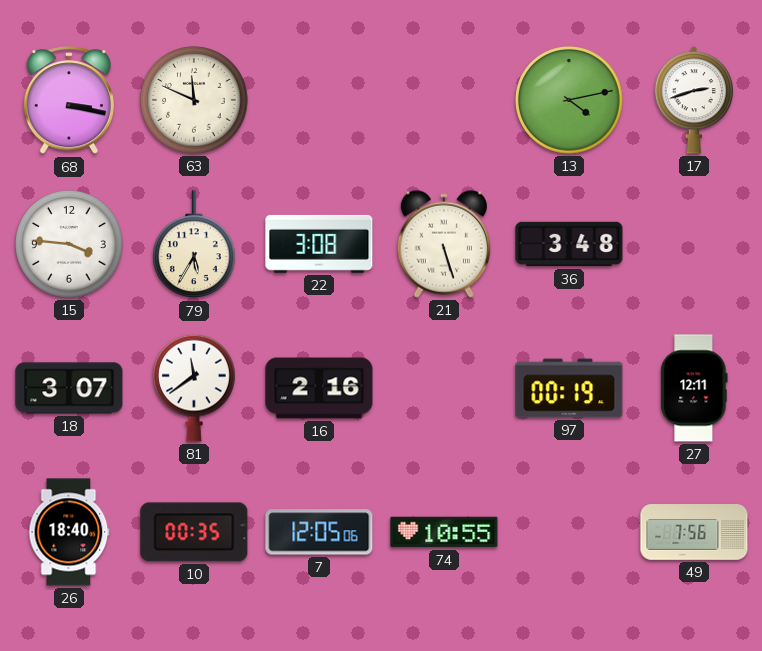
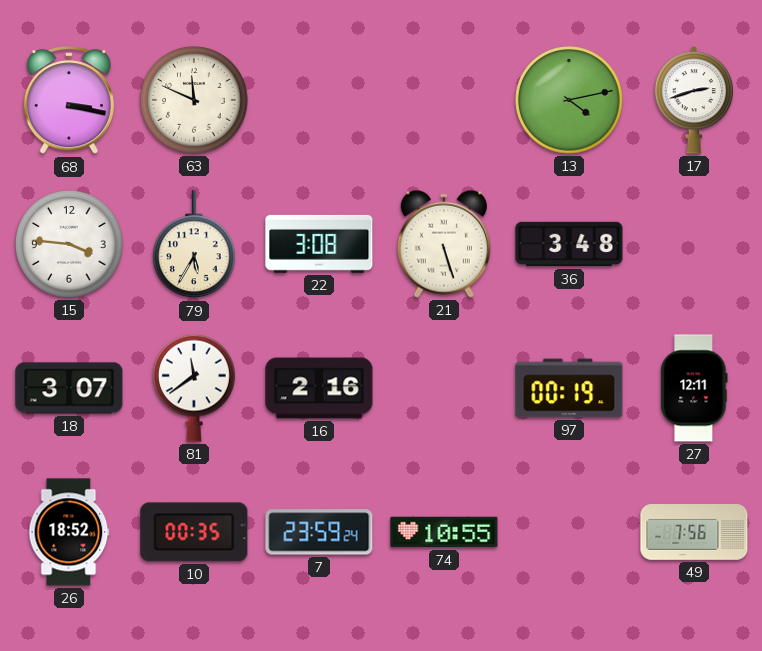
26: 18:40 -> 18:52 (69, 532)
7: 12:05 -> 23:59 (319, 532)
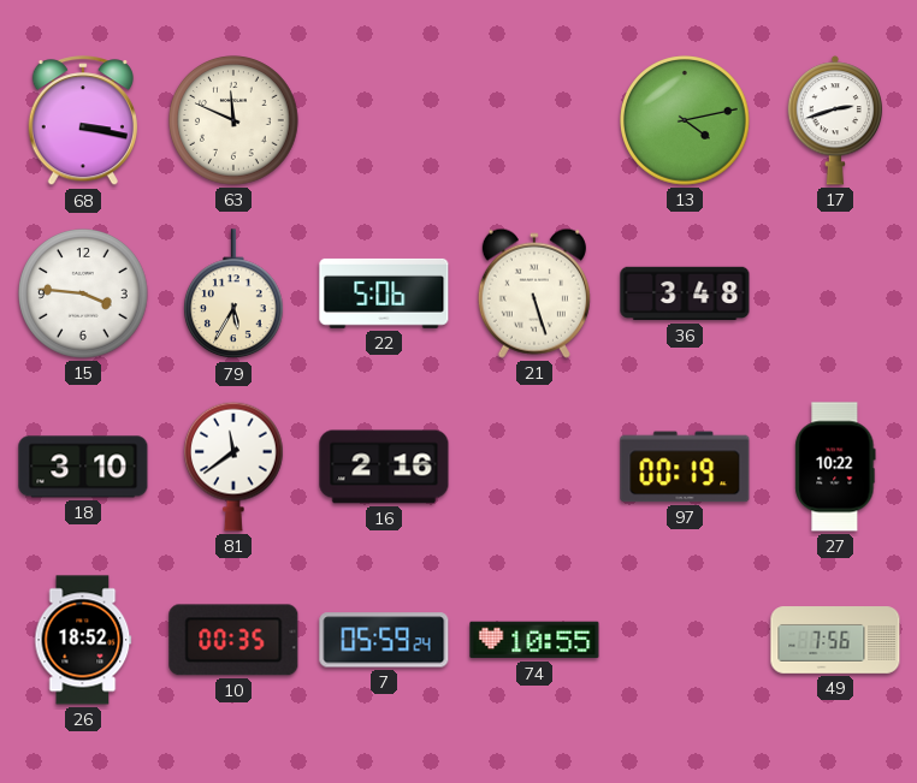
22: 3:08 -> 5:06 (384, 293)
18: 3:07 -> 3:10 (83, 467)
27: 12:11 -> 10:22 (835, 467)
7: 23:59 -> 05:59 (384, 640)
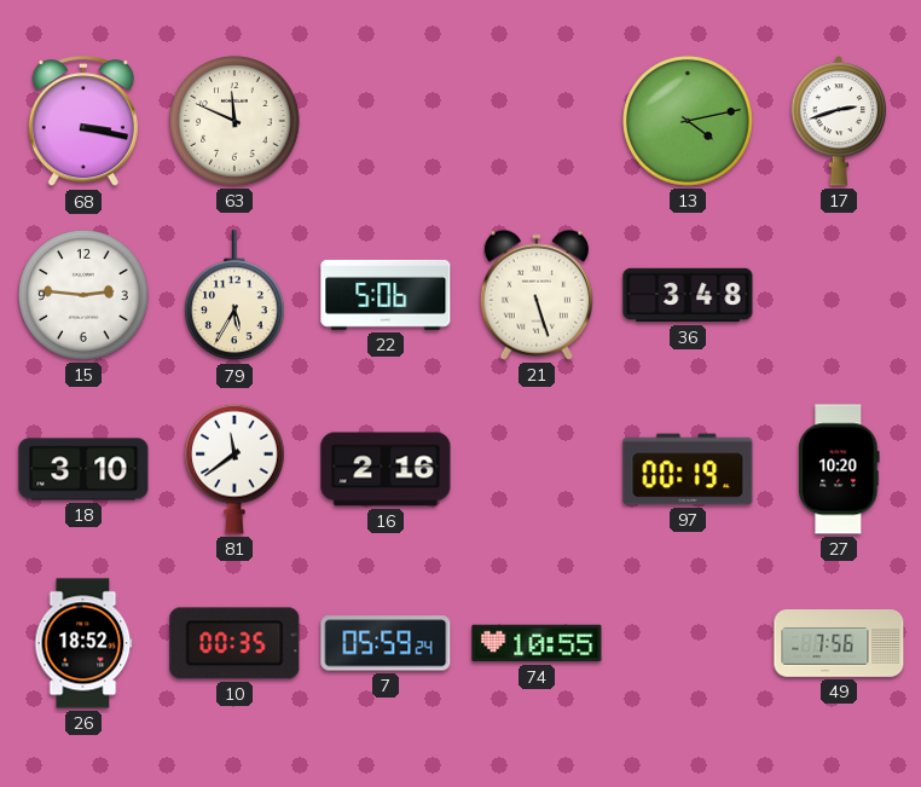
15: 3:46 -> 2:46 (83, 295)
27: 10:22 -> 10:20 (839, 469)
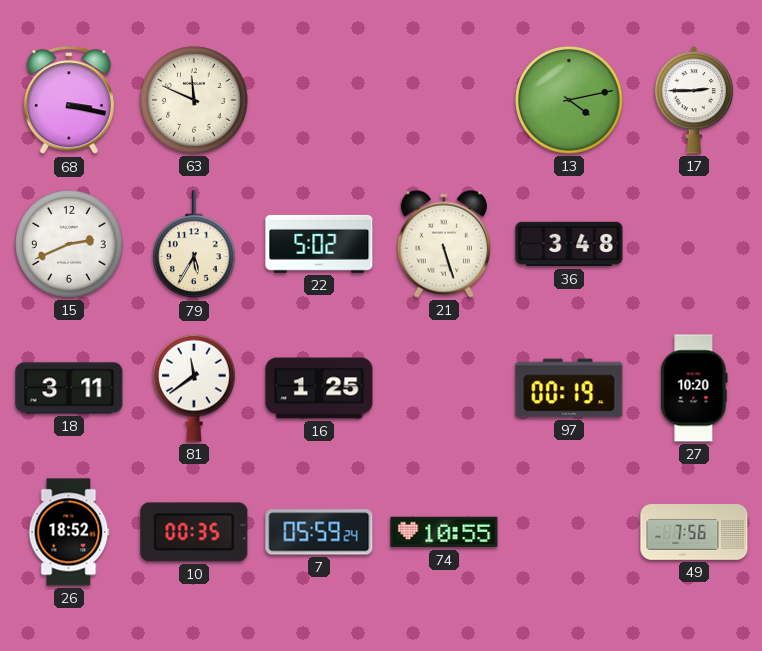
17: 2:42 -> 2:45 (694, 100)
15: 2:46 -> 2:41 (69, 244)
22: 5:06 -> 5:02 (319, 244)
18: 3:10 -> 3:11 (69, 388)
16: 2:16 -> 1:25 (319, 388)
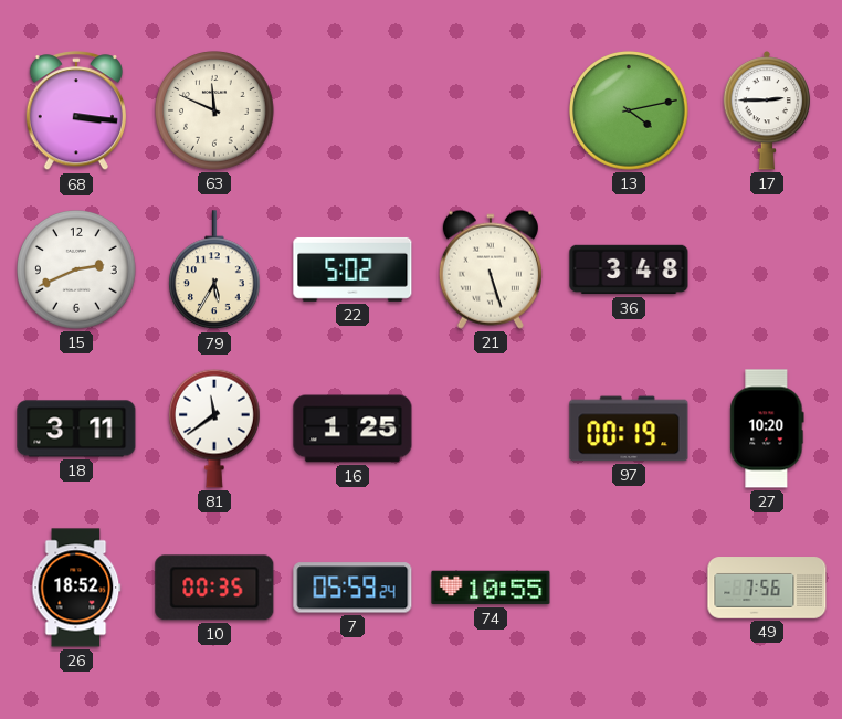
68: 3:17 -> 3:16 (75, 112)
